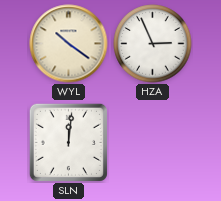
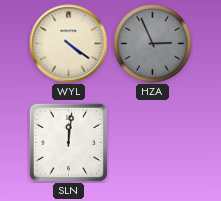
WYL: 10:21 -> 4:21 (69, 44)
HZA dial: white -> grey (153, 44)
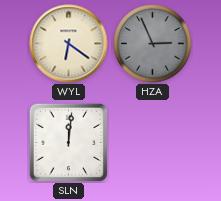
WYL: 4:21 -> 6:21 (69, 44)
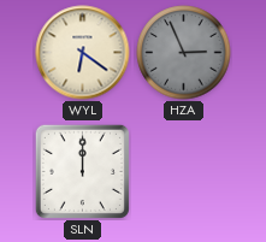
SLN: 12:01 -> 12:00 (82, 171)
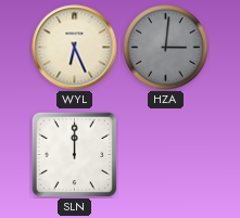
WYL: 6:21 -> 6:26 (75, 48)
HZA: 2:56 -> 3:01 (166, 48)
